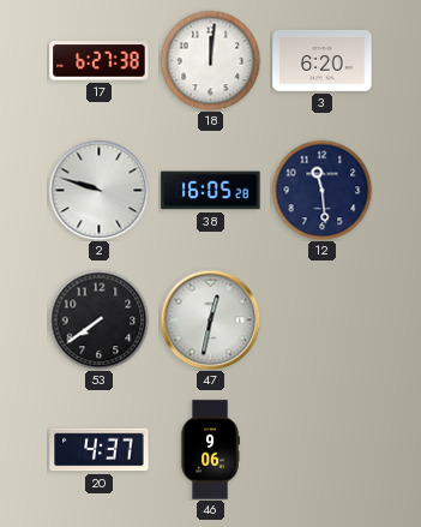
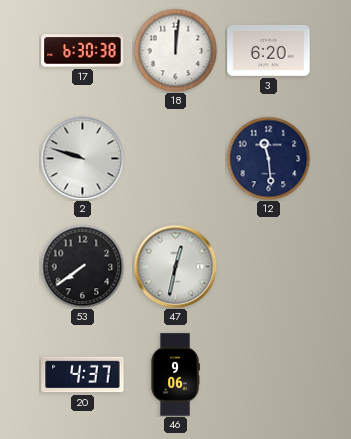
17: 6:27 -> 6:30 (83, 51)
38: 16:05 -> none (211, 191)
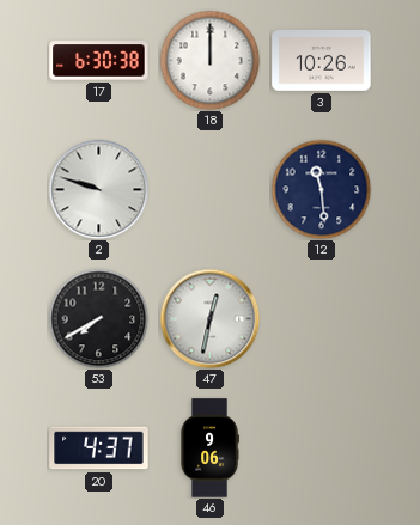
18: 12:01 -> 12:00 (209, 60)
3: 6:20 -> 10:26 (322, 60)
53: 7:39 -> 7:40 (98, 318)
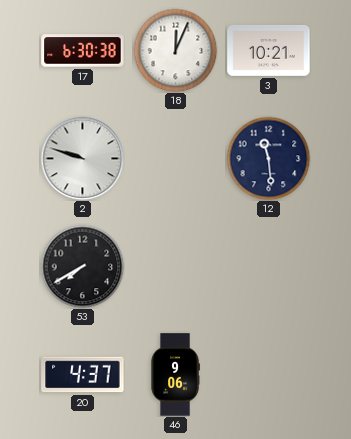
18: 12:00 -> 12:04 (175, 50)
3: 10:26 -> 10:21 (269, 50)
47: 12:32 -> none (209, 318)
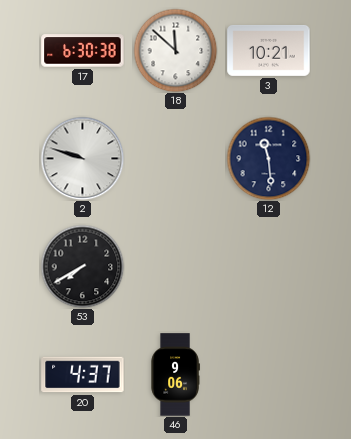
18: 12:04 -> 11:52 (175, 50)
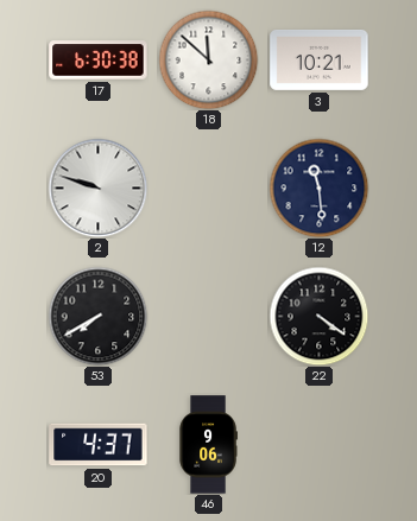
22: none -> 4:21 (318, 316)
